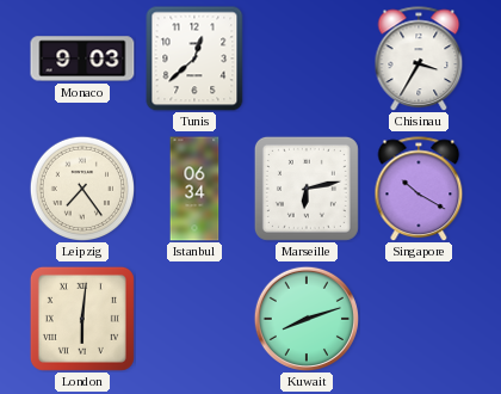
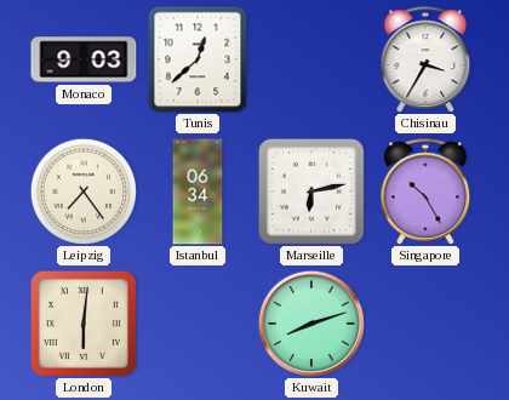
Singapore: 10:20 -> 10:25 (425, 192)
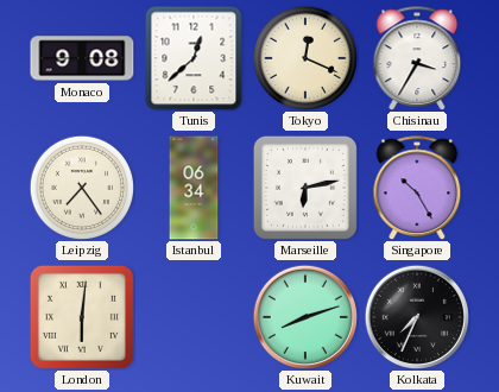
Monaco: 9:03 -> 9:08 (82, 58)
Tokyo: none -> 12:19 (305, 58)
Kolkata: none -> 7:34 (416, 316)
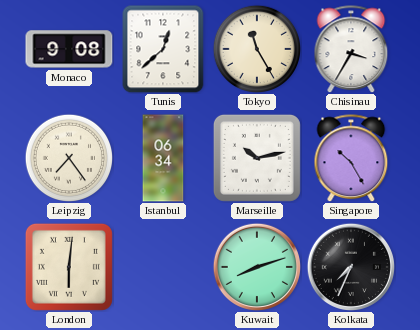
Tokyo: 12:19 -> 11:25 (257, 49)
Marseille: 6:13 -> 10:13 (257, 158)
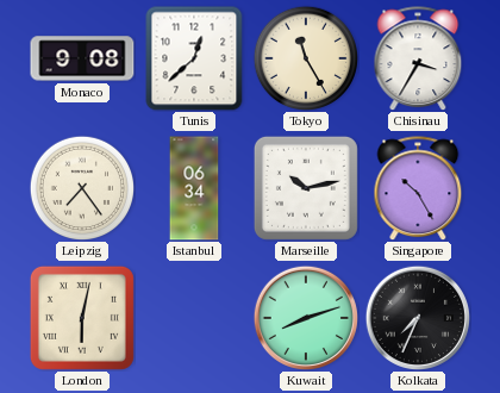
London: 6:01 -> 6:02 (82, 318)
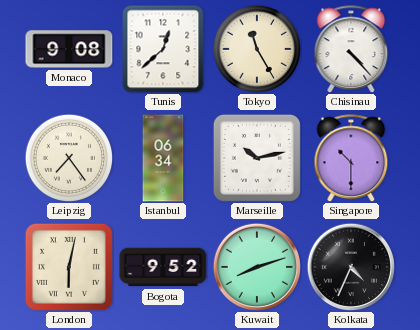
Chisinau: 3:35 -> 4:23 (351, 49)
Singapore: 10:25 -> 10:30 (351, 158)
Bogota: none -> 9:52 (163, 267)
Kolkata: 7:34 -> 4:34 (350, 266)
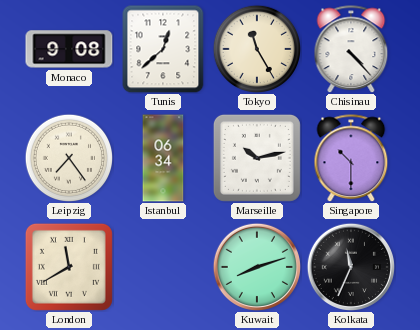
London: 6:02 -> 11:40 (69, 267)
Bogota: 9:52 -> none (163, 267)
Kolkata: 4:34 -> 11:34 (350, 266)
